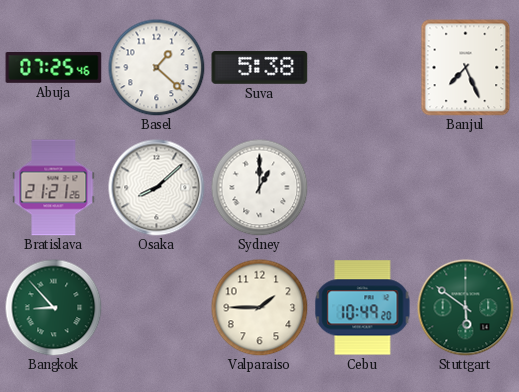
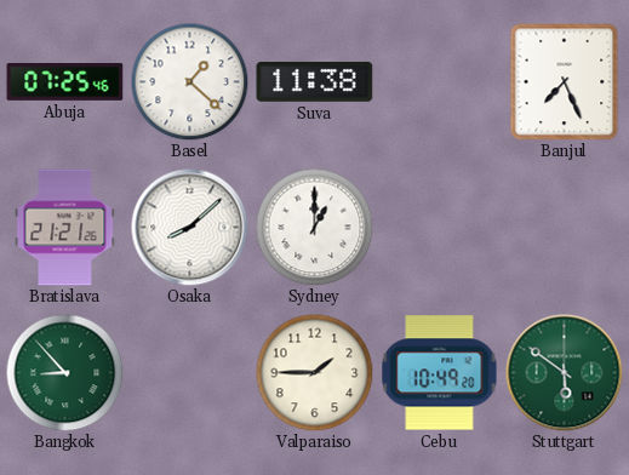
Suva: 5:38 -> 11:38 (315, 81)
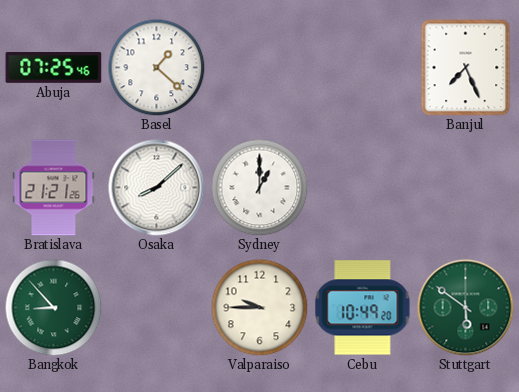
Suva: 11:38 -> none (315, 81)
Valparaiso: 1:45 -> 9:45 (259, 307)
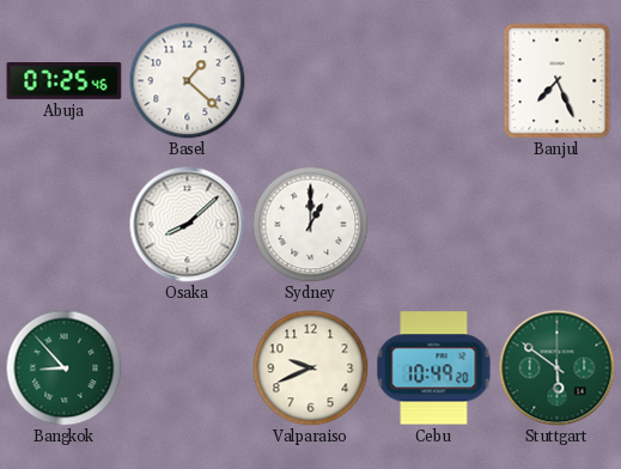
Bratislava: 21:21 -> none (54, 188)
Valparaiso: 9:45 -> 9:41 (310, 367)
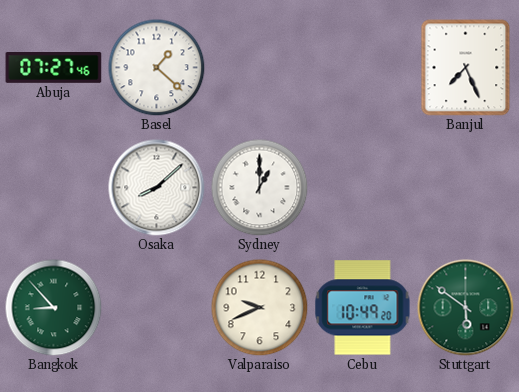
Abuja: 07:25 -> 07:27 (54, 68)
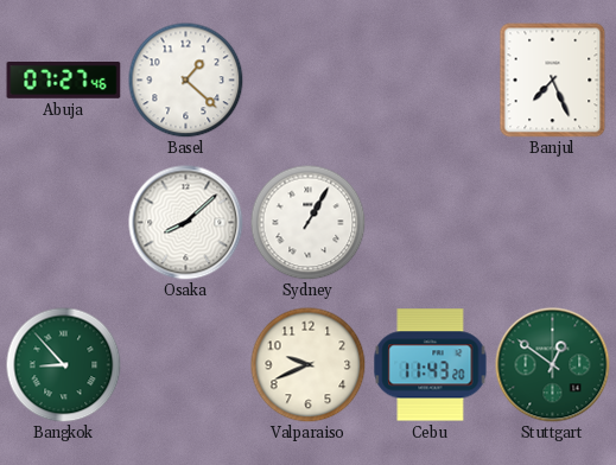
Sydney: 1:00 -> 1:05 (307, 222)
Cebu: 10:49 -> 11:43 (431, 365)
Stuttgart: 5:51 -> 12:51 (553, 365)
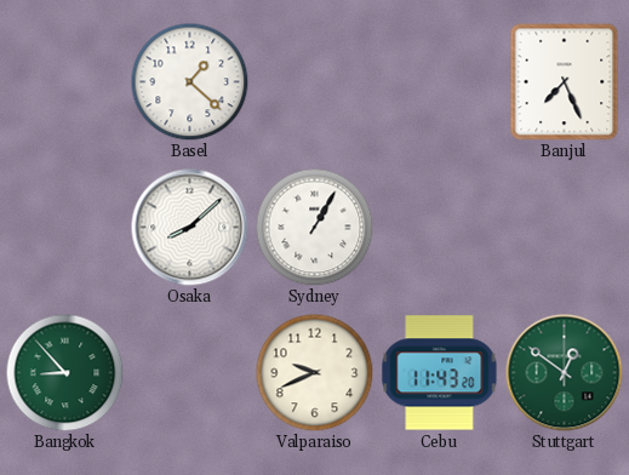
Abuja: 07:27 -> none (64, 81)
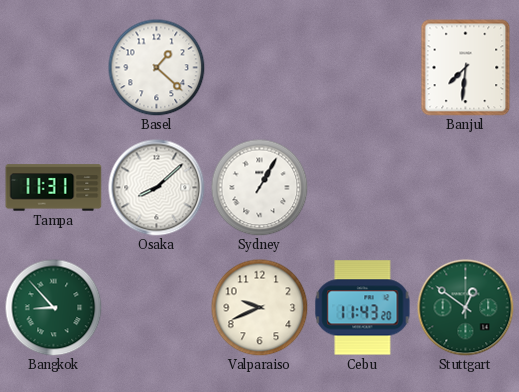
Banjul: 7:26 -> 7:31 (466, 68)
Tampa: none -> 11:31 (54, 188)
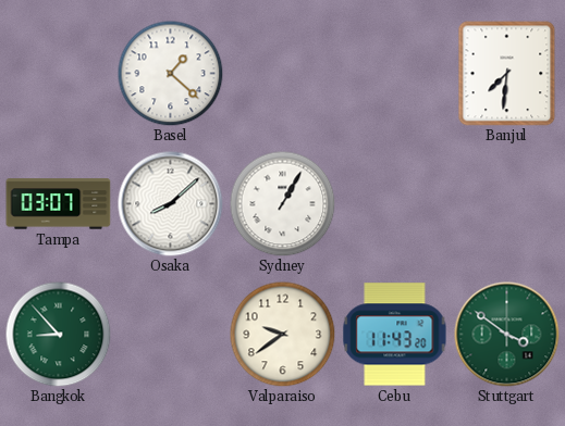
Tampa: 11:31 -> 03:07 (59, 204)
Valparaiso: 9:41 -> 9:39 (282, 334)
Stuttgart: 12:51 -> 3:51 (507, 335)
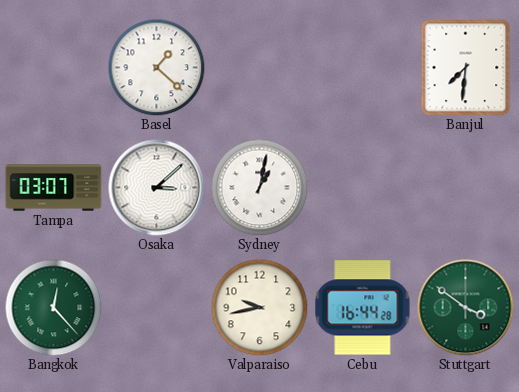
Osaka: 8:08 -> 3:08 (157, 188)
Sydney: 1:05 -> 1:02 (259, 187)
Bangkok: 8:53 -> 12:23 (53, 307)
Valparaiso: 9:39 -> 9:43 (259, 307)
Cebu: 11:43 -> 16:44 (363, 308)
